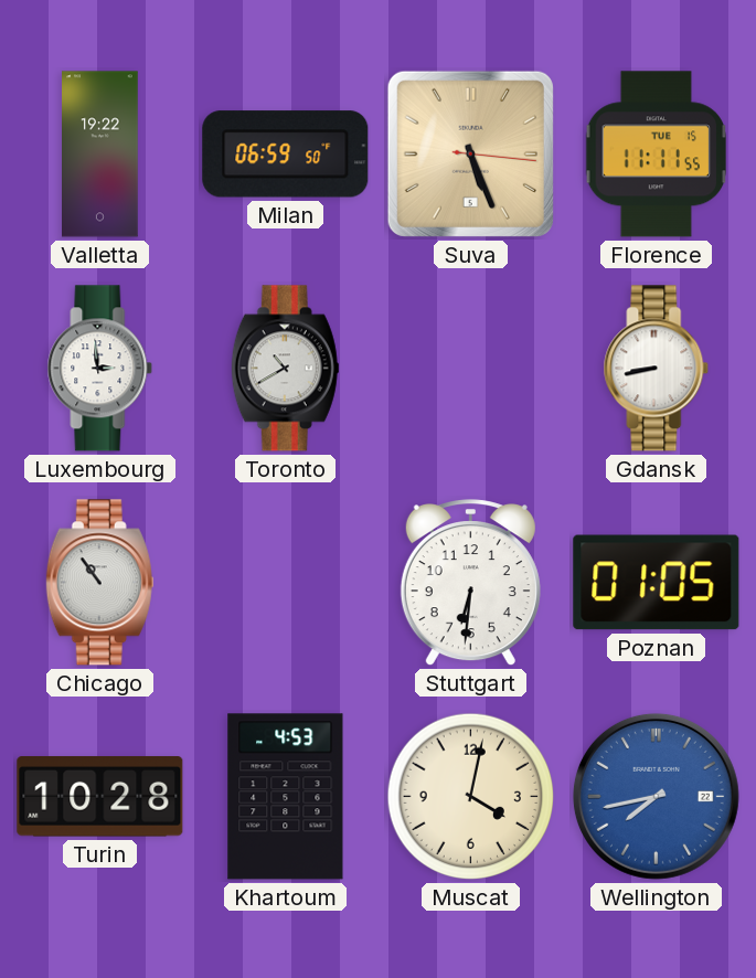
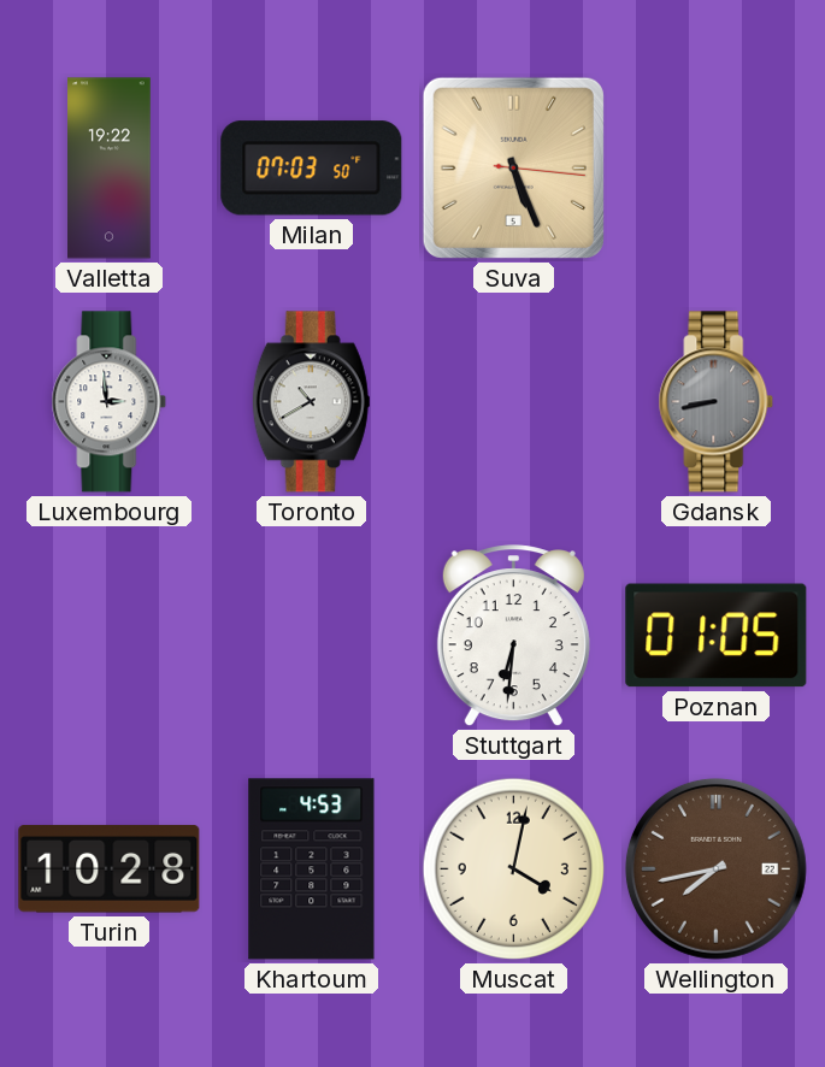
Milan: 06:59 -> 07:03 (312, 169)
Florence: 11:11 -> none (657, 155)
Gdansk dial: white -> grey (717, 402)
Chicago: 10:54 -> none (99, 583)
Wellington dial: blue -> brown (715, 868)
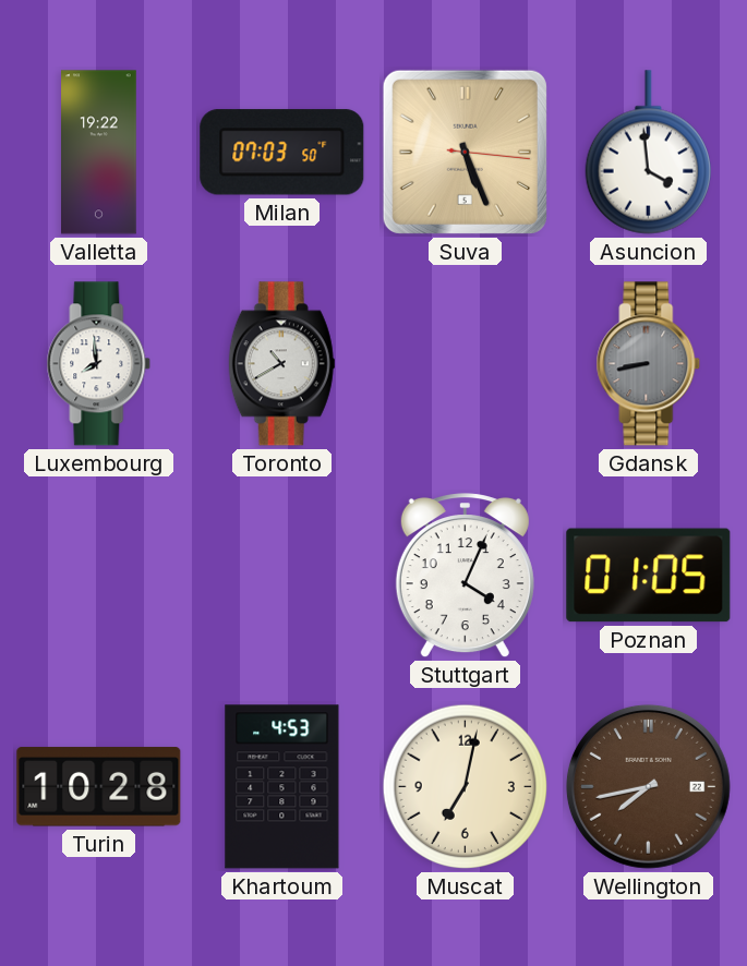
Asuncion: none -> 3:59 (648, 153)
Luxembourg: 2:59 -> 7:59 (99, 364)
Stuttgart: 6:31 -> 4:04 (465, 576)
Muscat: 4:02 -> 7:02 (466, 787)
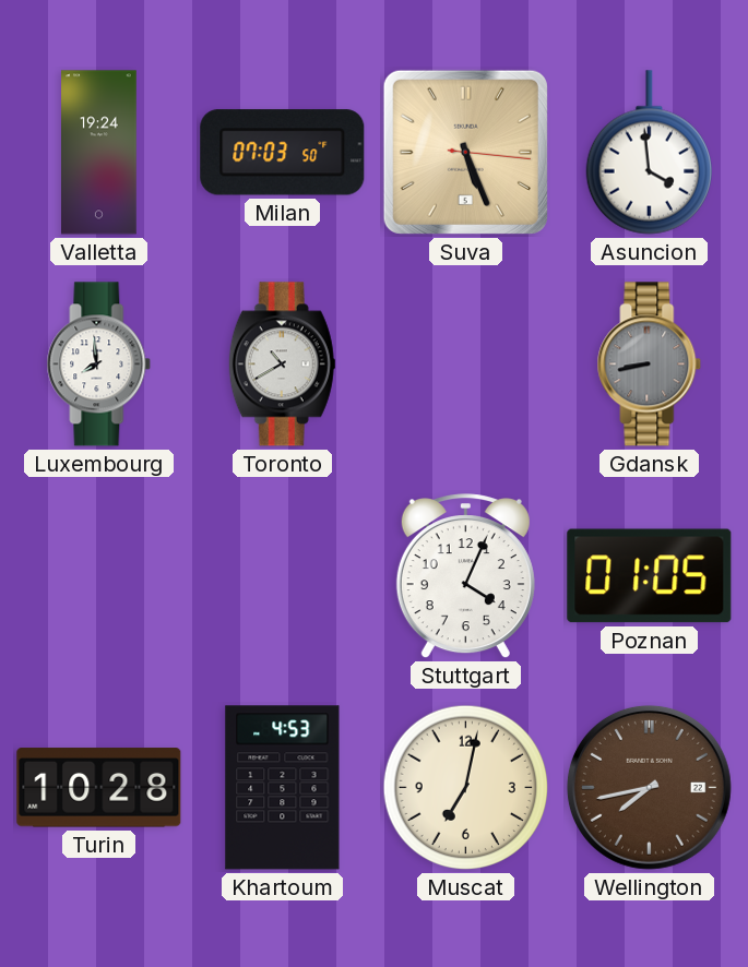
Valletta: 19:22 -> 19:24 (99, 153)
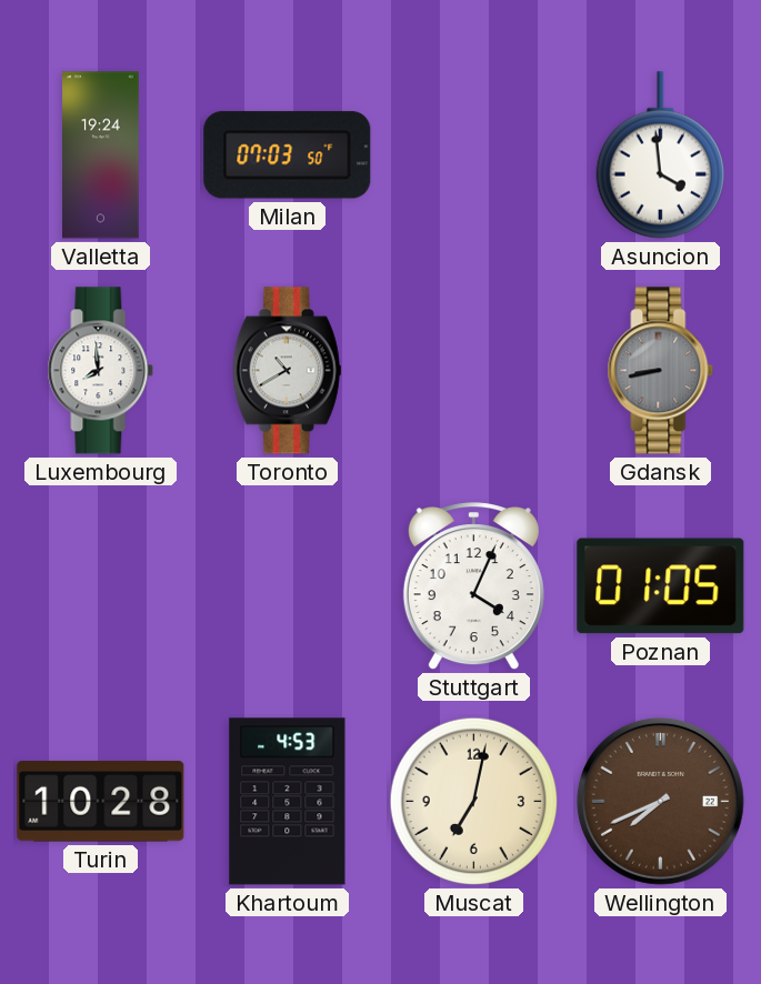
Suva: 5:26 -> none (465, 152)
Wellington: 7:43 -> 7:41 (660, 801)
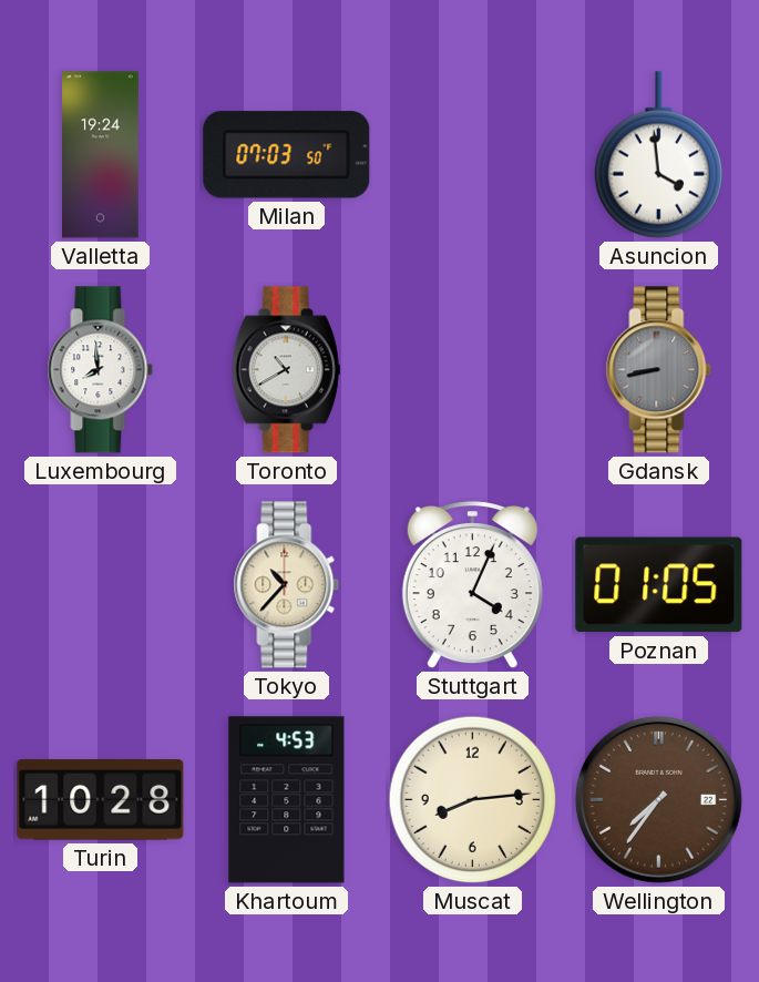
Tokyo: none -> 10:37 (287, 585)
Muscat: 7:02 -> 8:14 (473, 800)
Wellington: 7:41 -> 7:36 (658, 799)
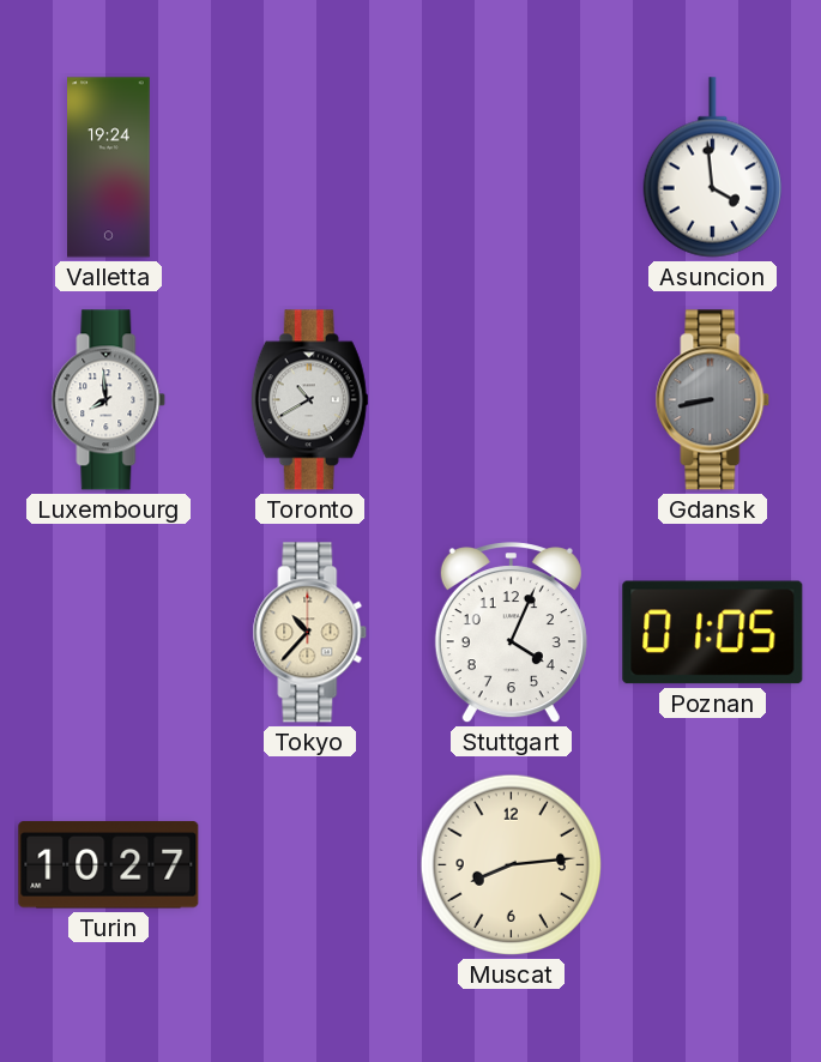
Milan: 07:03 -> none (287, 155)
Turin: 10:28 -> 10:27 (109, 865)
Khartoum: 4:53 -> none (287, 800)
Wellington: 7:36 -> none (658, 799)
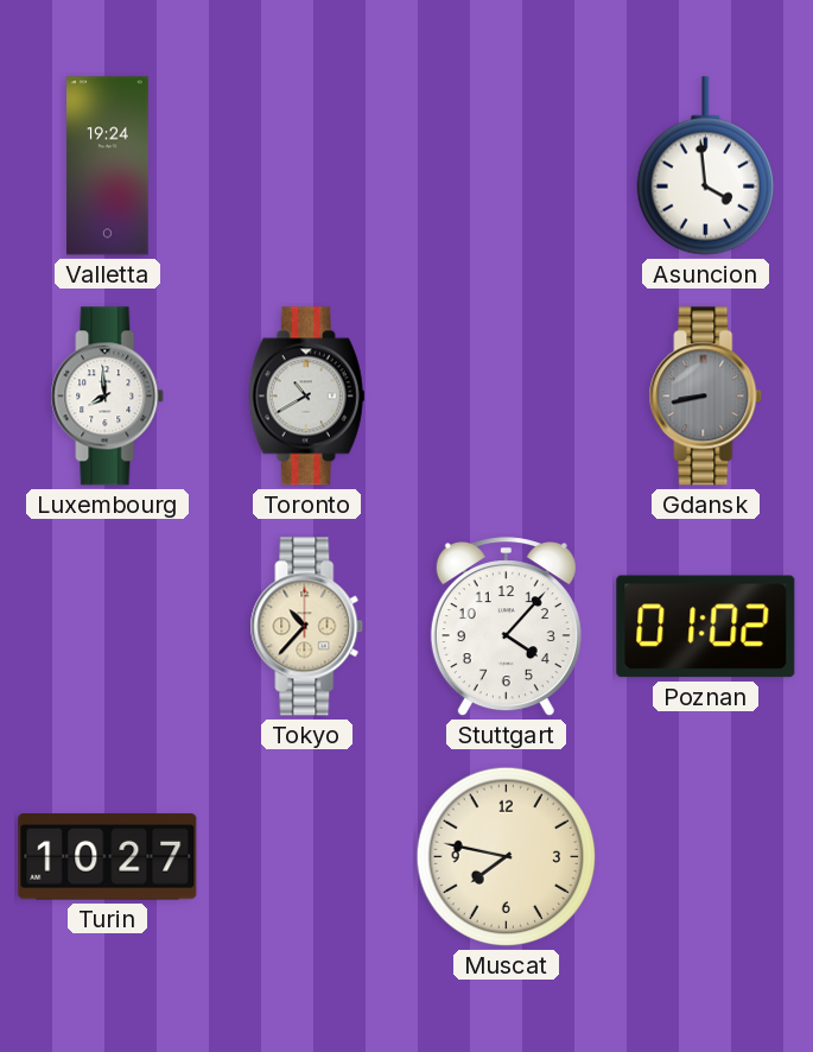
Stuttgart: 4:04 -> 4:07 (506, 627)
Poznan: 01:05 -> 01:02 (706, 627)
Muscat: 8:14 -> 7:47 (507, 857)
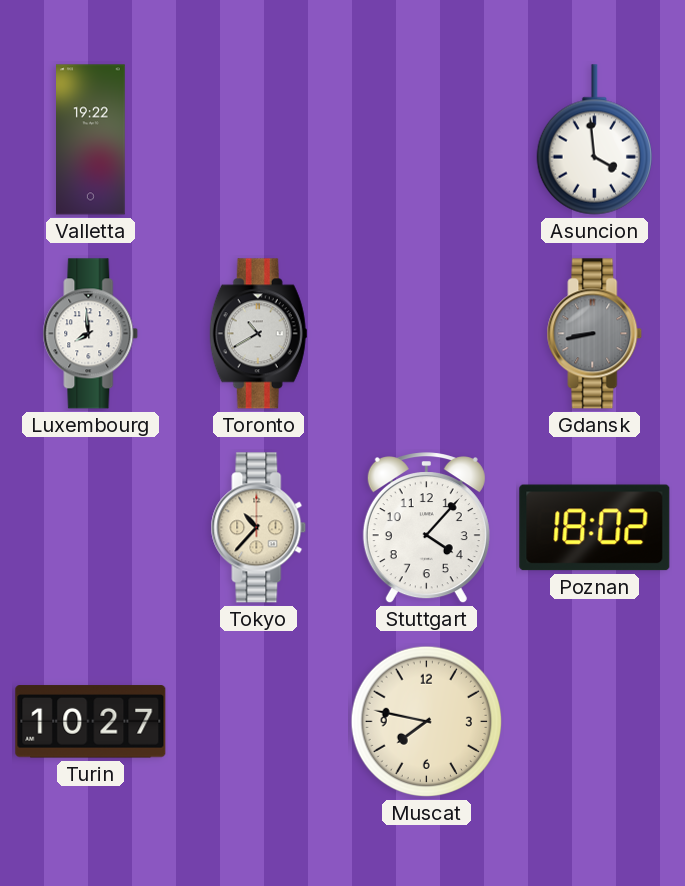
Valletta: 19:24 -> 19:22 (91, 140)
Poznan: 01:02 -> 18:02 (595, 528)
